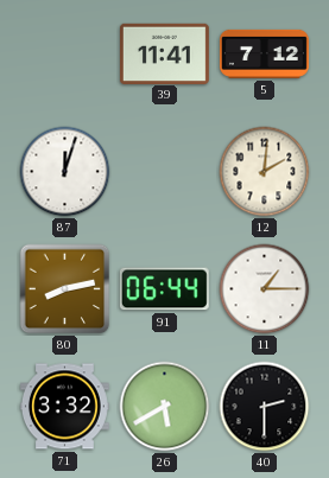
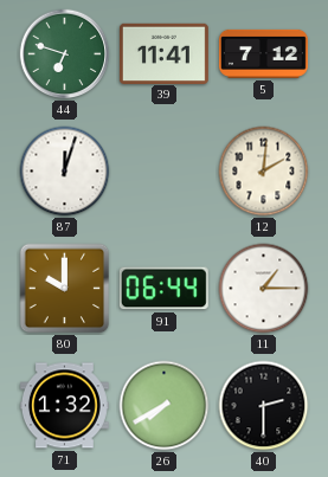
44: none -> 6:48 (65, 54)
80: 8:13 -> 10:00 (65, 289)
71: 3:32 -> 1:32 (64, 406)
26: 5:40 -> 7:40 (165, 406)
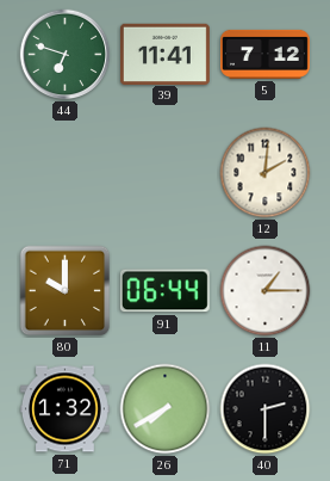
87: 12:03 -> none (65, 172)
